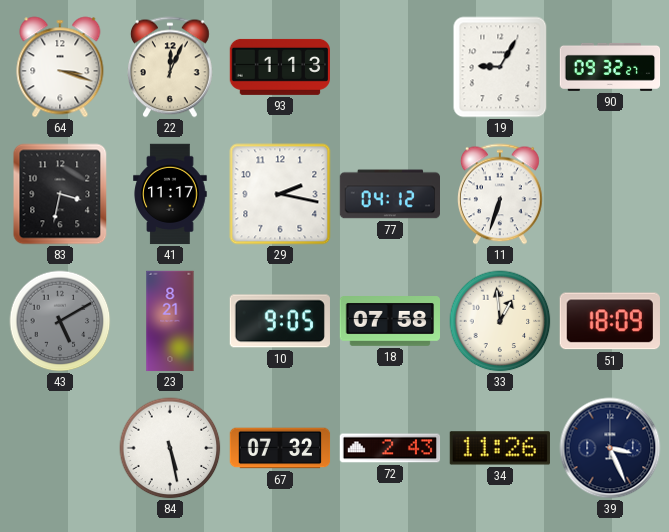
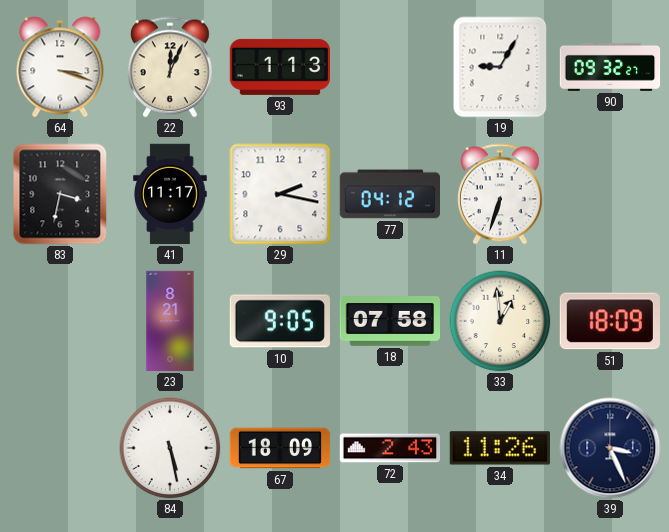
43: 5:10 -> none (60, 321)
67: 07:32 -> 18:09 (280, 448)
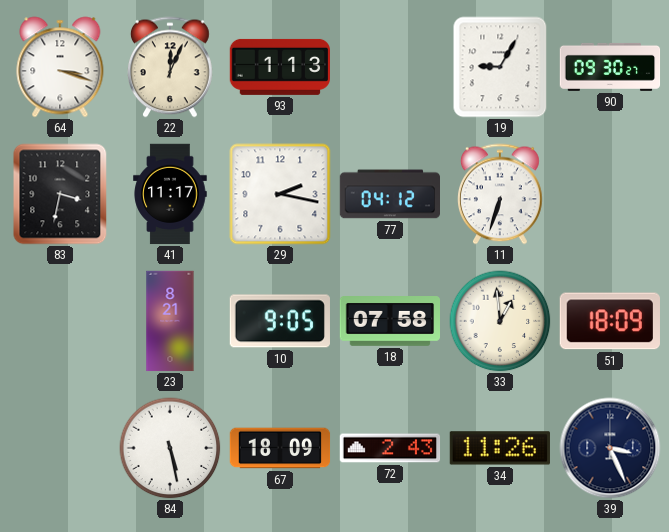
90: 09:32 -> 09:30 (610, 67)
